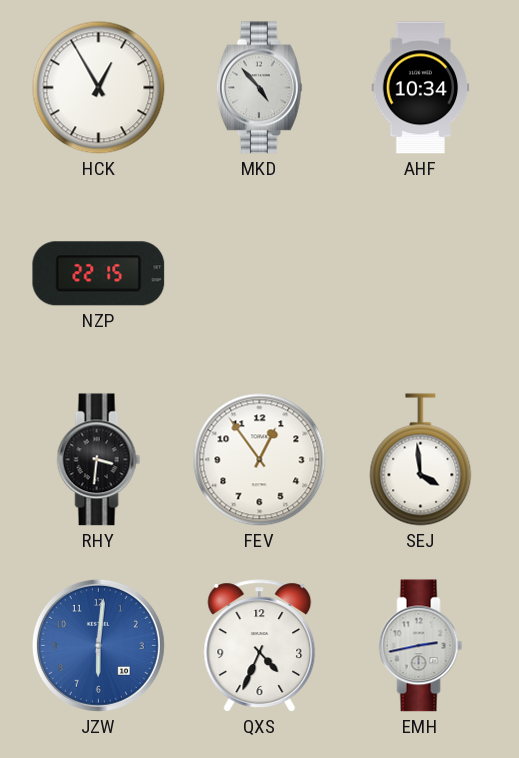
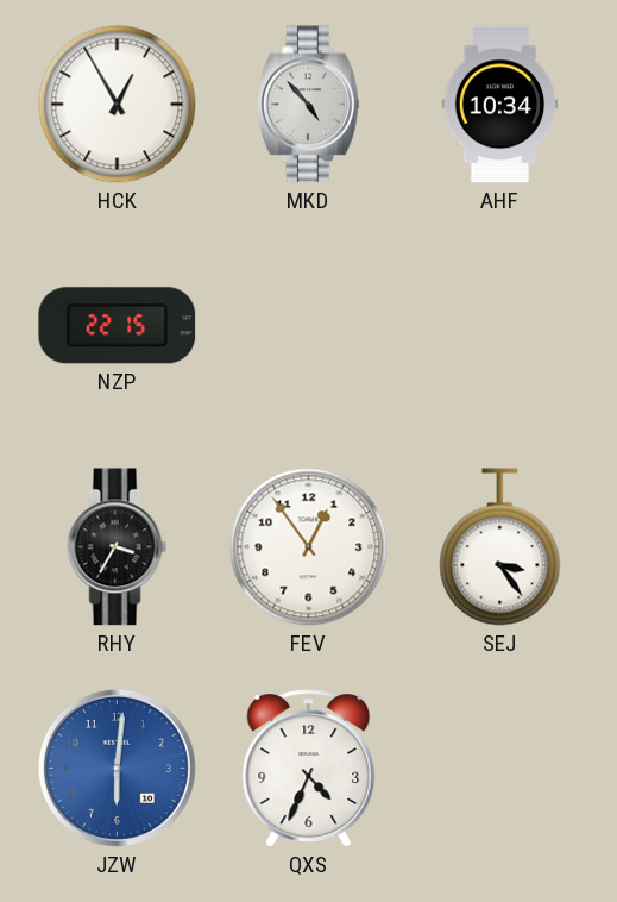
RHY: 3:31 -> 3:35 (118, 547)
SEJ: 3:59 -> 3:24 (500, 547)
EMH: 2:43 -> none (421, 646)
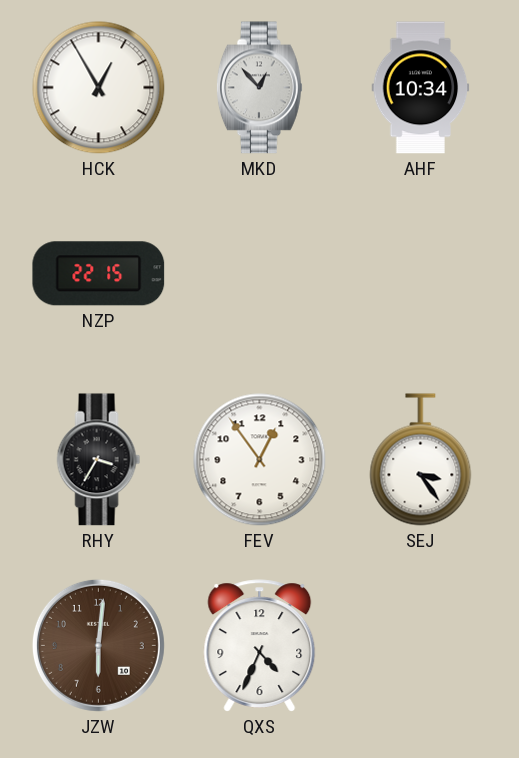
MKD: 4:53 -> 12:53 (259, 88)
JZW dial: blue -> brown (98, 645)
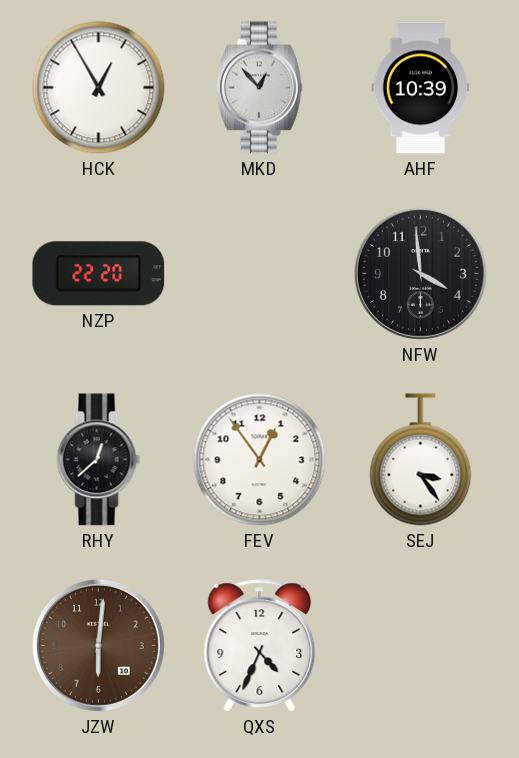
AHF: 10:34 -> 10:39 (421, 88)
NZP: 22:15 -> 22:20 (99, 274)
NFW: none -> 3:59 (420, 273)
RHY: 3:35 -> 12:38 (99, 460)
